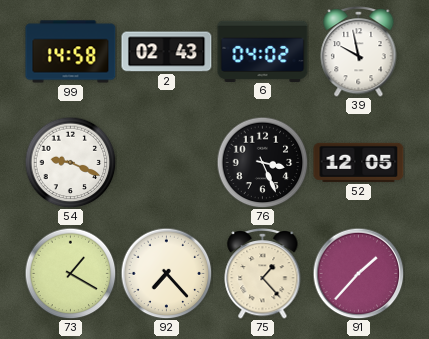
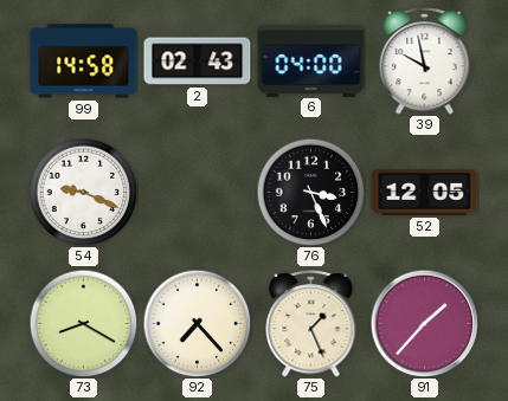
6: 04:02 -> 04:00 (311, 60)
73: 1:20 -> 8:20 (83, 323)
75: 1:23 -> 1:26 (311, 324)
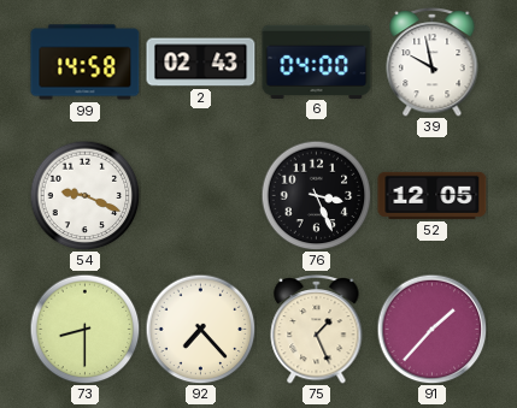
73: 8:20 -> 8:30 (84, 329)
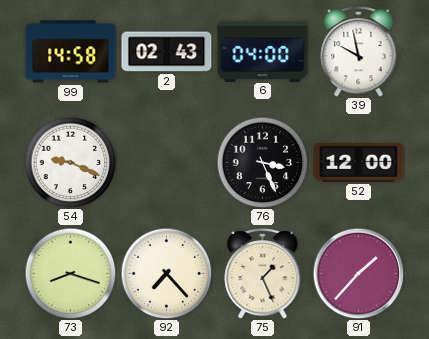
52: 12:05 -> 12:00 (359, 162)
73: 8:30 -> 8:18 (70, 273)
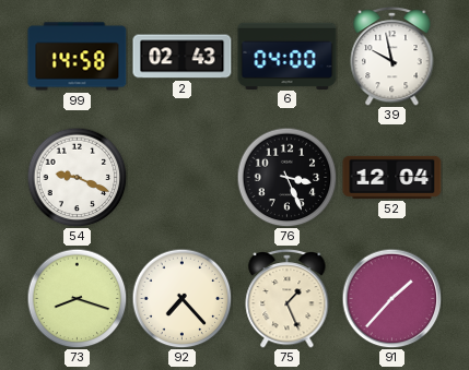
52: 12:00 -> 12:04 (392, 177)
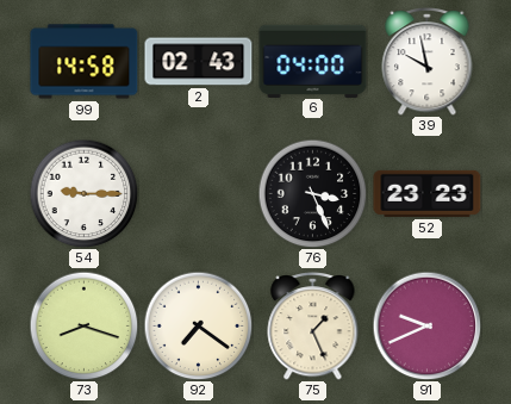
54: 9:19 -> 9:15 (83, 193)
52: 12:04 -> 23:23 (428, 193)
92: 7:23 -> 7:21 (198, 325)
91: 1:37 -> 9:41 (426, 325)
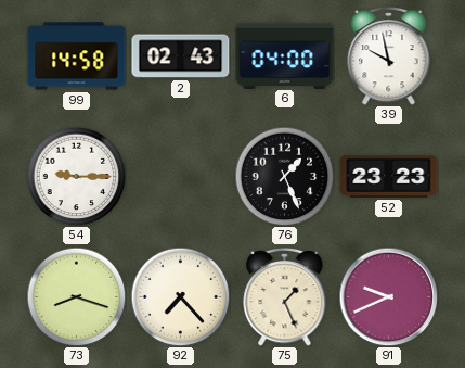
76: 3:26 -> 1:26 (284, 176)
92: 7:21 -> 7:23 (180, 296)
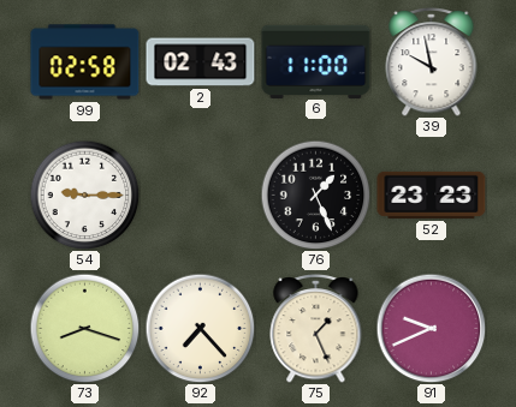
99: 14:58 -> 02:58 (85, 62)
6: 04:00 -> 11:00 (316, 61)
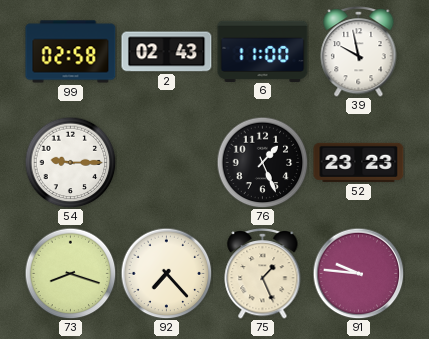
91: 9:41 -> 9:46 (358, 273)
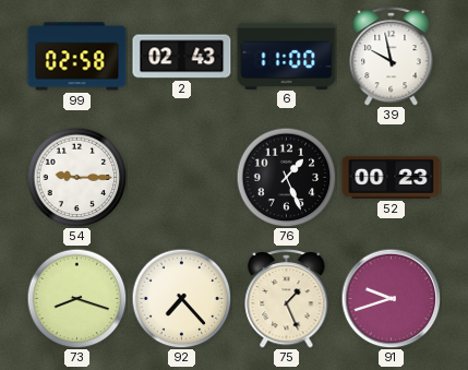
52: 23:23 -> 00:23 (392, 177)
91: 9:46 -> 9:42 (391, 298)
